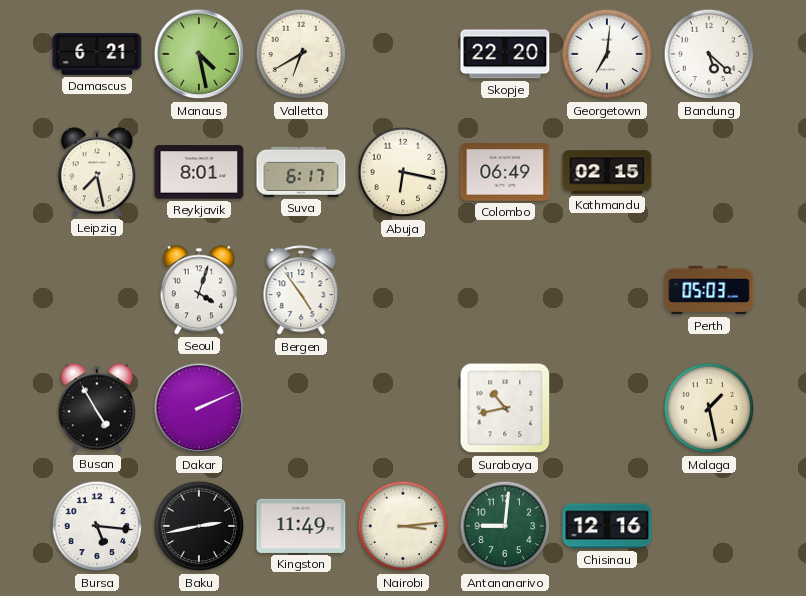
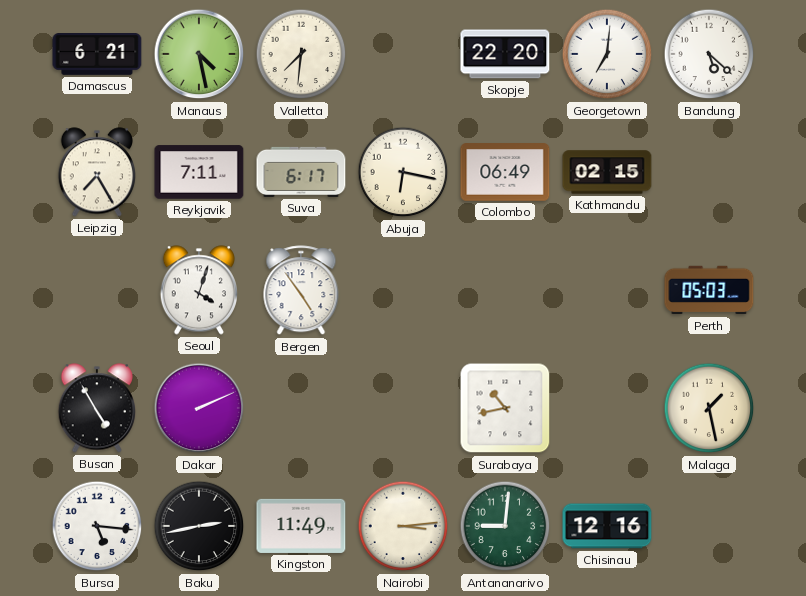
Valletta: 6:40 -> 7:31 (301, 54)
Leipzig: 7:28 -> 7:25 (96, 172)
Reykjavik: 8:01 -> 7:11 (199, 172)
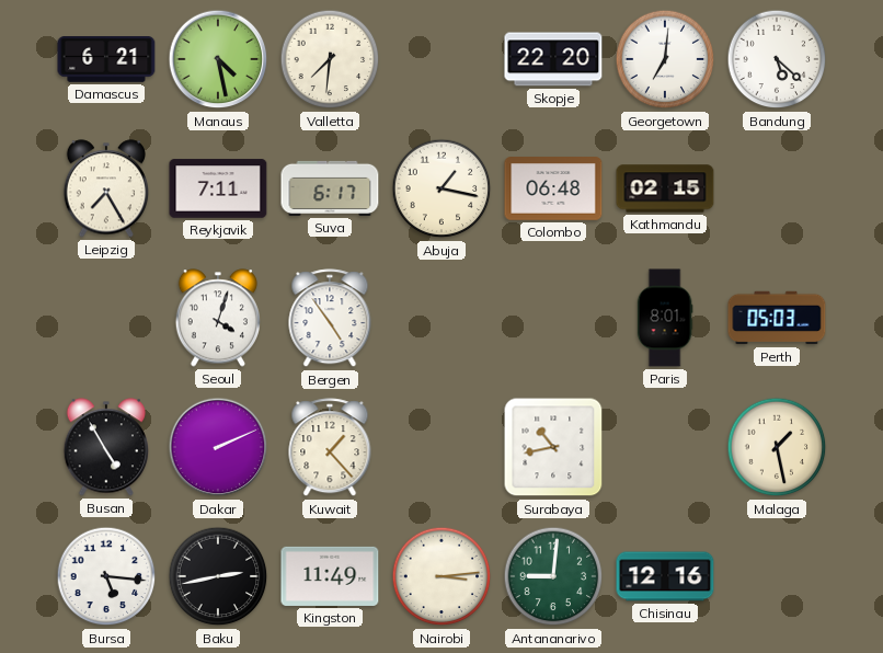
Abuja: 6:17 -> 1:17 (441, 188)
Colombo: 06:49 -> 06:48 (553, 188)
Paris: none -> 8:01 (665, 318)
Kuwait: none -> 1:23 (330, 448)
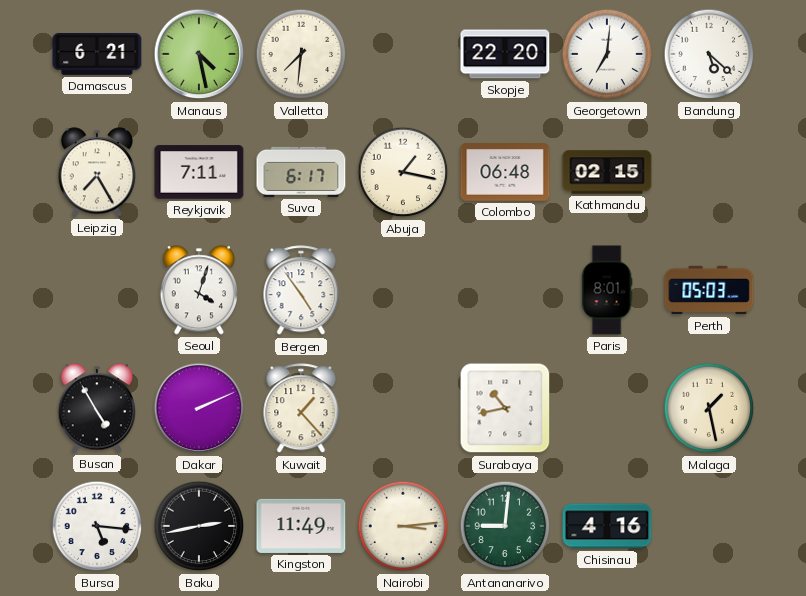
Chisinau: 12:16 -> 4:16 (607, 526)
